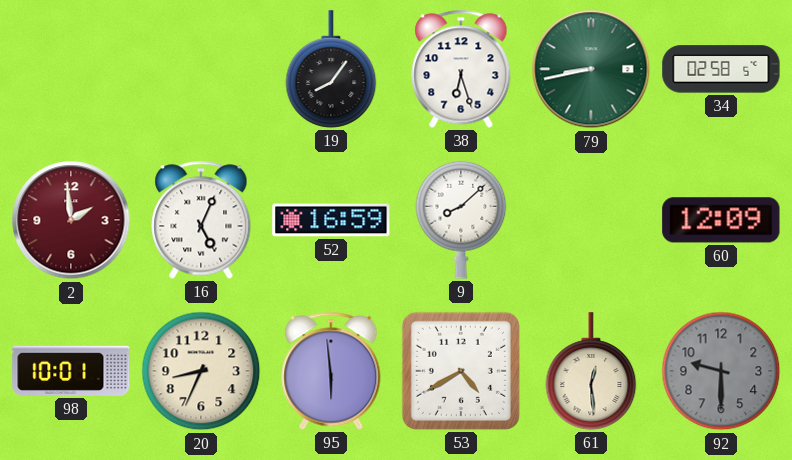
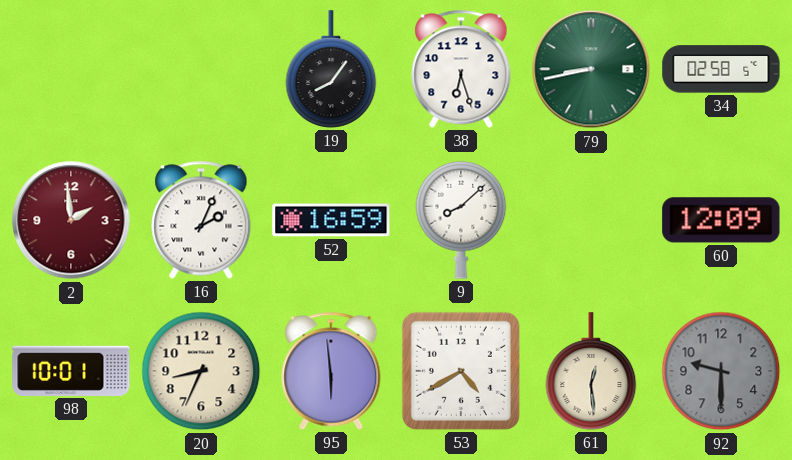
16: 5:04 -> 2:04 (201, 220)
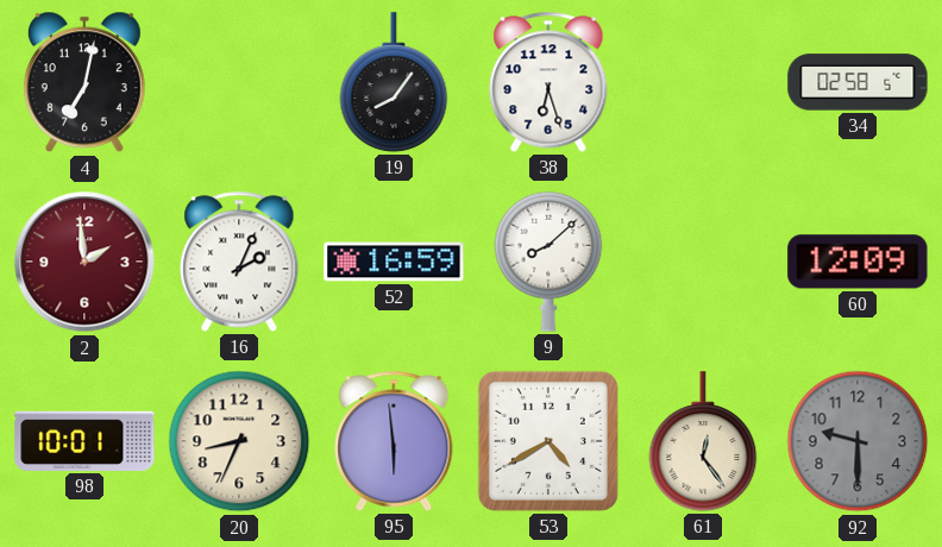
4: none -> 7:02 (84, 82)
79: 8:43 -> none (591, 69)
61: 12:29 -> 12:24 (703, 441)
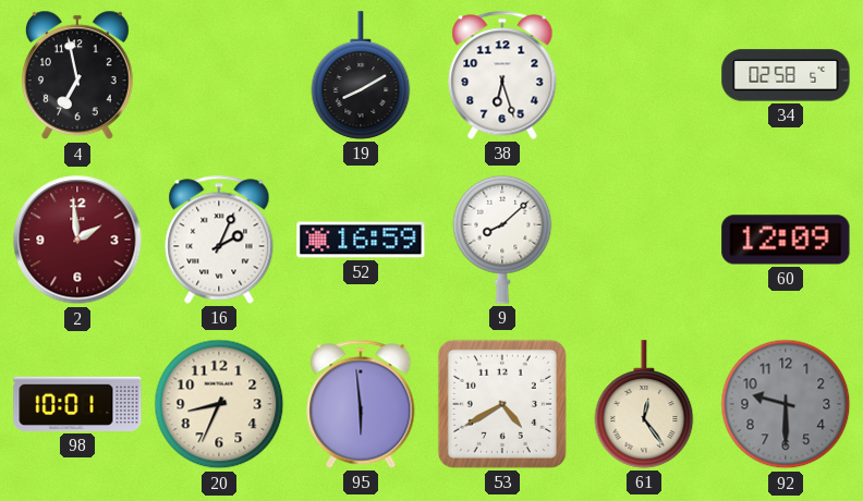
4: 7:02 -> 6:58 (77, 75)
19: 8:06 -> 8:10 (361, 75)
